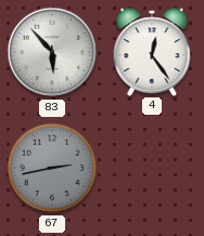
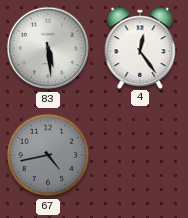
83: 5:53 -> 5:29 (48, 48)
67: 2:43 -> 4:43 (48, 155)
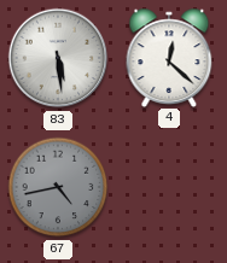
4: 12:24 -> 12:22 (169, 57)
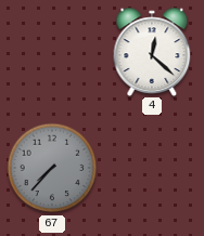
83: 5:29 -> none (58, 58)
67: 4:43 -> 7:37 (52, 168)
